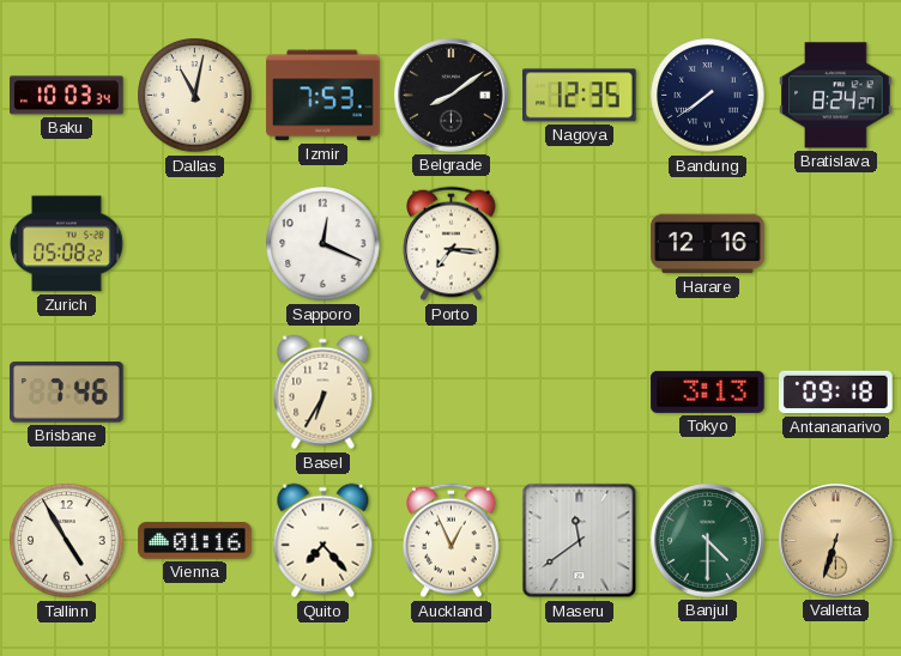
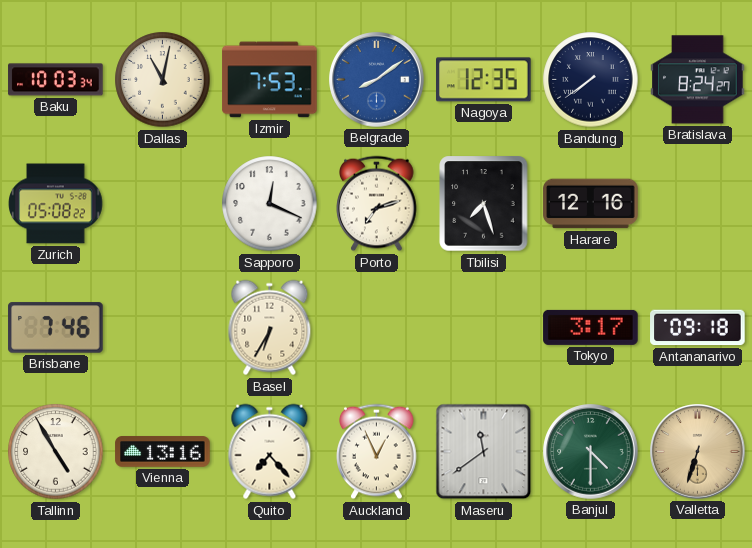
Belgrade dial: black -> blue (377, 80)
Porto: 7:16 -> 7:12 (377, 204)
Tbilisi: none -> 7:27 (484, 204)
Tokyo: 3:13 -> 3:17 (591, 327)
Vienna: 01:16 -> 13:16 (163, 452)
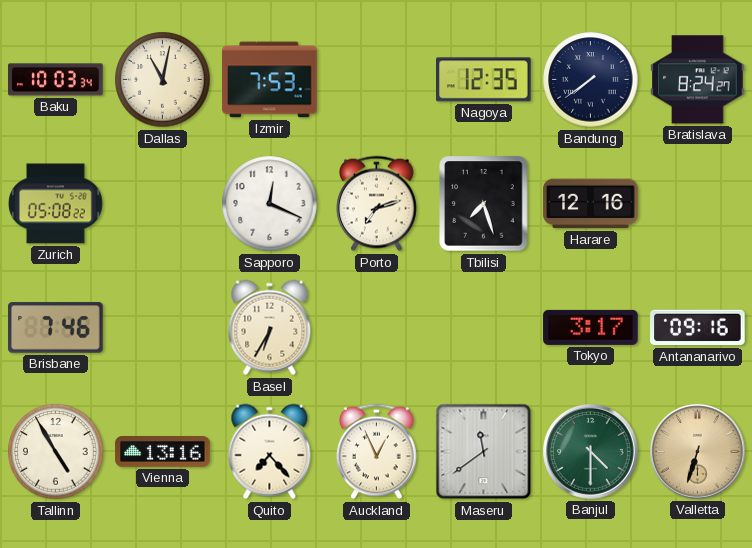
Belgrade: 8:09 -> none (377, 80)
Antananarivo: 09:18 -> 09:16 (698, 328)
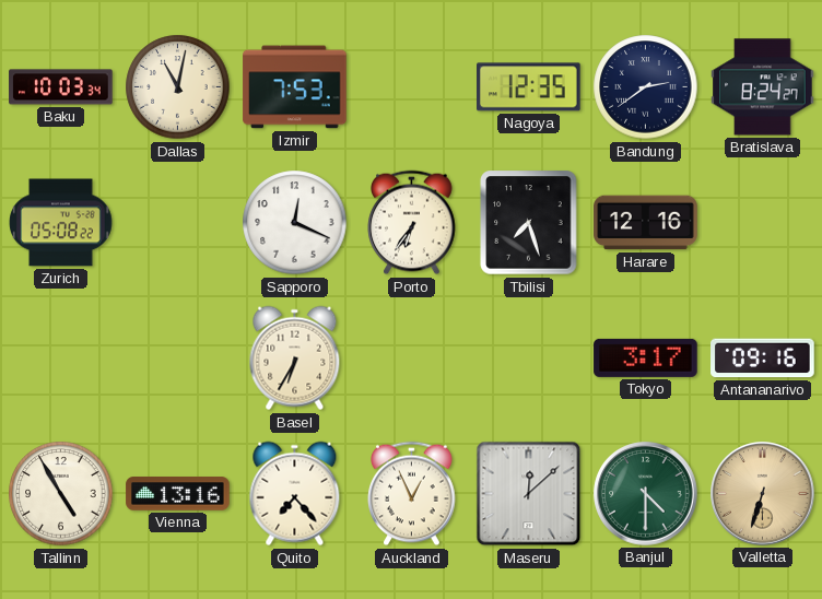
Bandung: 7:39 -> 2:39 (646, 87)
Porto: 7:12 -> 6:36 (412, 223)
Brisbane: 7:46 -> none (56, 328)
Maseru: 11:39 -> 12:08 (529, 494)
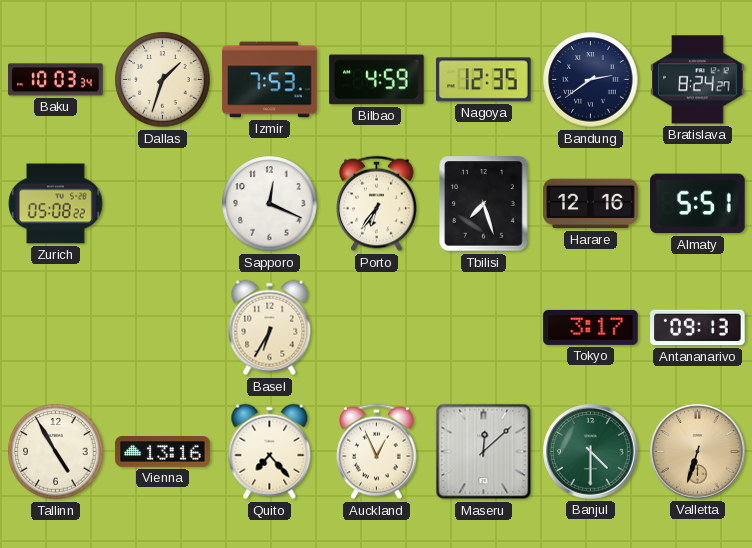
Dallas: 11:02 -> 1:33 (163, 80)
Bilbao: none -> 4:59 (377, 80)
Almaty: none -> 5:51 (698, 204)
Antananarivo: 09:16 -> 09:13 (698, 328)
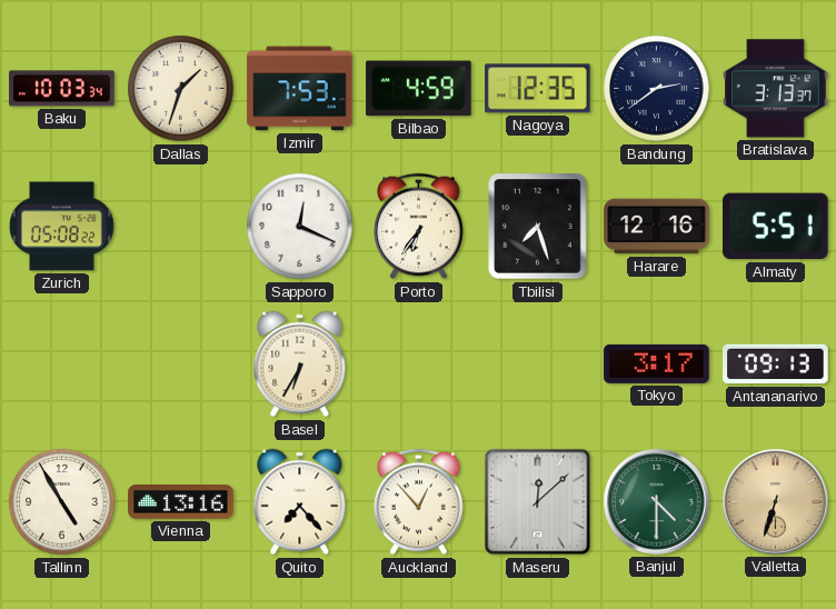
Bratislava: 8:24 -> 3:13 (776, 89)
Auckland: 12:56 -> 12:53 (419, 502)
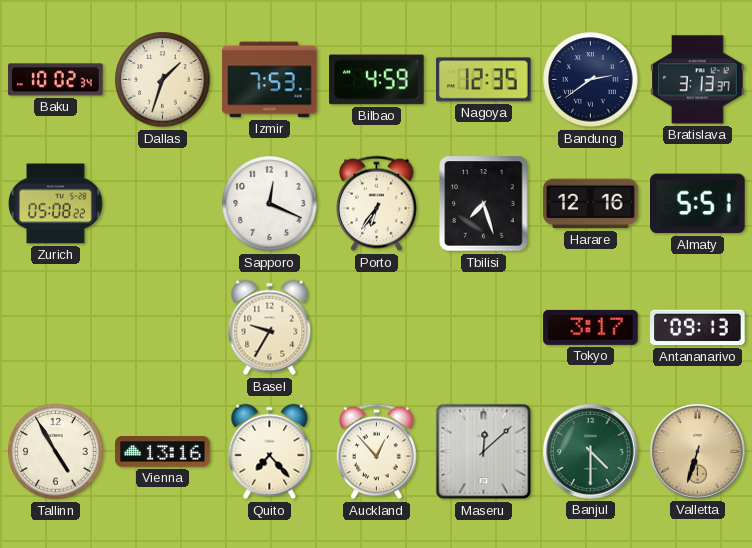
Baku: 10:03 -> 10:02 (56, 80)
Basel: 6:35 -> 9:35 (270, 328)
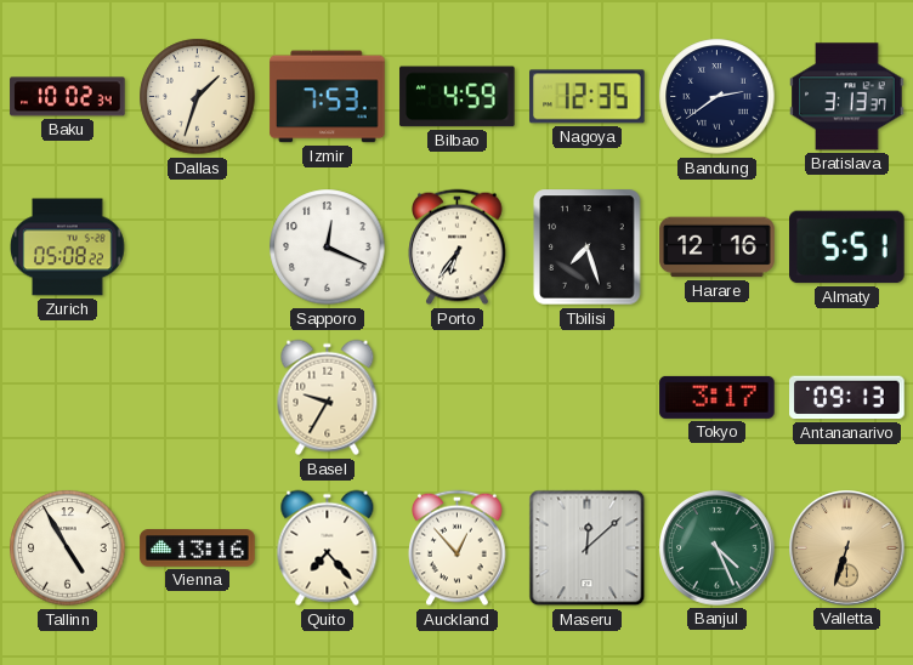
Banjul: 4:30 -> 4:26 (718, 549)
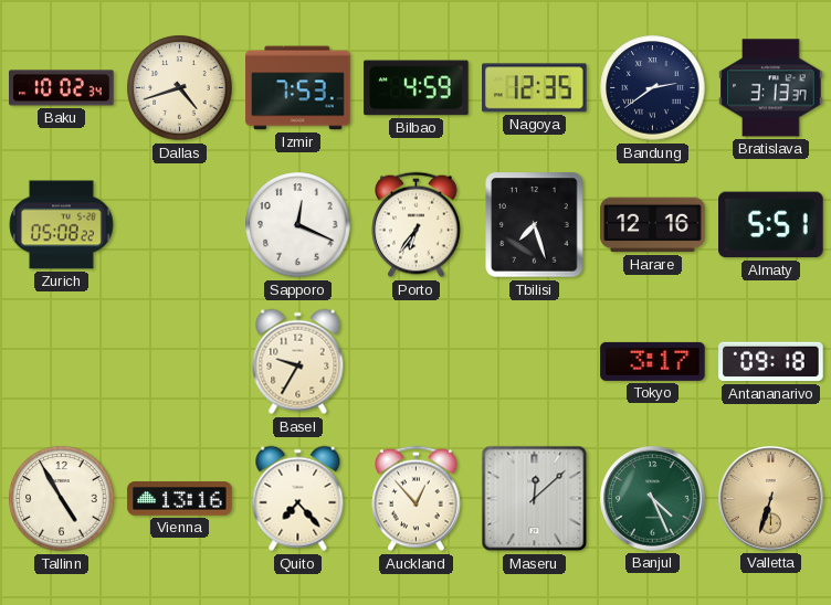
Dallas: 1:33 -> 4:42 (180, 88)
Antananarivo: 09:13 -> 09:18 (771, 362)
